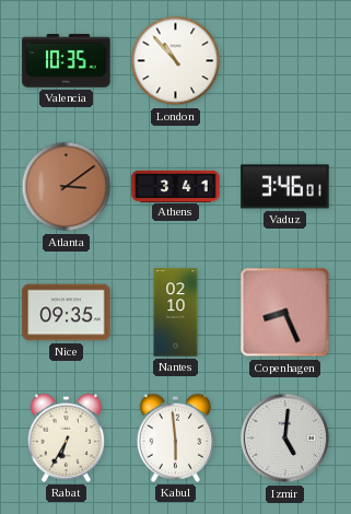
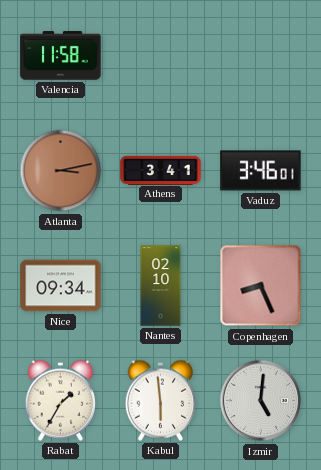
Valencia: 10:35 -> 11:58 (61, 56)
London: 10:53 -> none (176, 61)
Atlanta: 3:09 -> 3:13 (61, 171)
Nice: 09:35 -> 09:34 (61, 286)
Rabat: 6:35 -> 1:35 (61, 400)
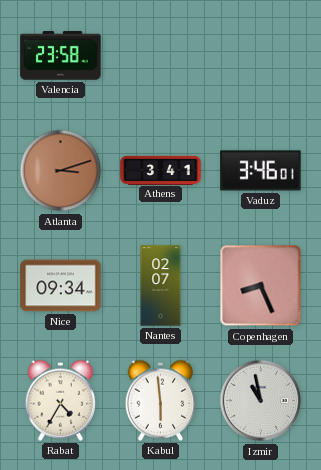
Valencia: 11:58 -> 23:58 (61, 56)
Atlanta: 3:13 -> 3:12 (61, 171)
Nantes: 02:10 -> 02:07 (161, 286)
Rabat: 1:35 -> 4:35 (61, 400)
Izmir: 5:01 -> 10:58 (261, 401)
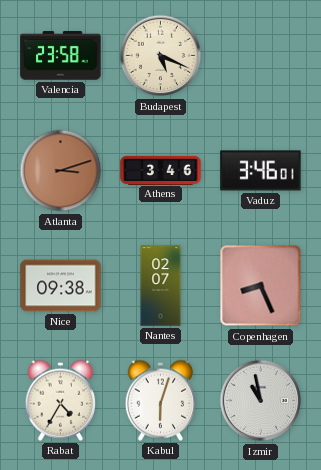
Budapest: none -> 5:19 (161, 56)
Athens: 3:41 -> 3:46 (161, 170)
Nice: 09:34 -> 09:38 (61, 286)
Kabul: 5:59 -> 6:03 (161, 400)
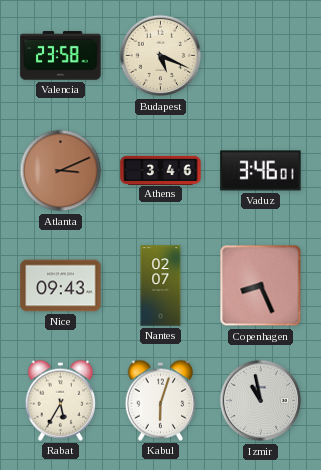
Atlanta: 3:12 -> 3:11 (61, 171)
Nice: 09:38 -> 09:43 (61, 286)
Rabat: 4:35 -> 5:35 (61, 400)
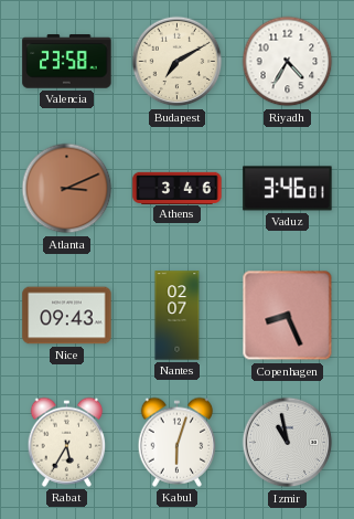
Budapest: 5:19 -> 7:10 (178, 62)
Riyadh: none -> 4:35 (288, 62)
